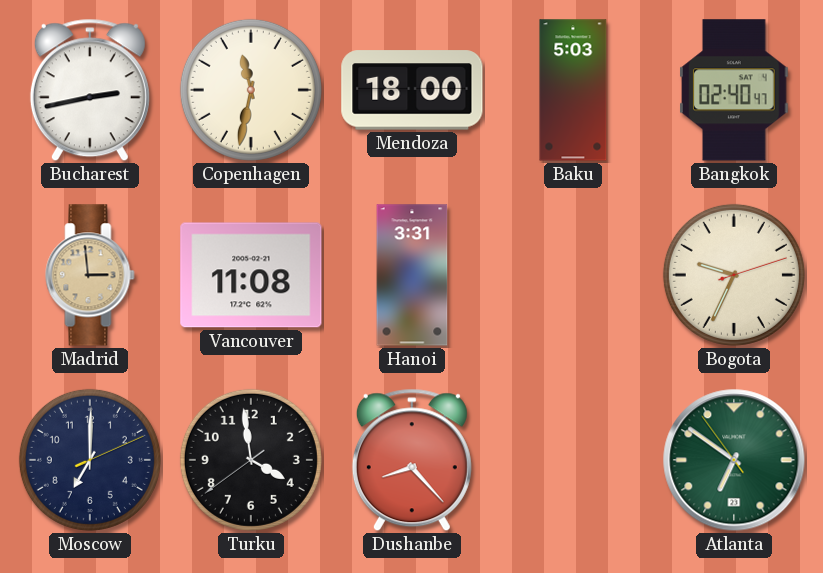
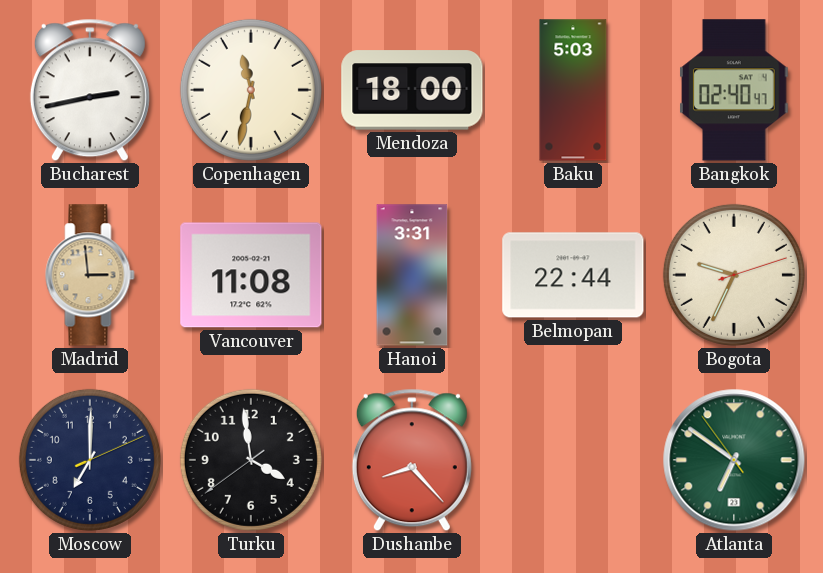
Belmopan: none -> 22:44 (573, 275)
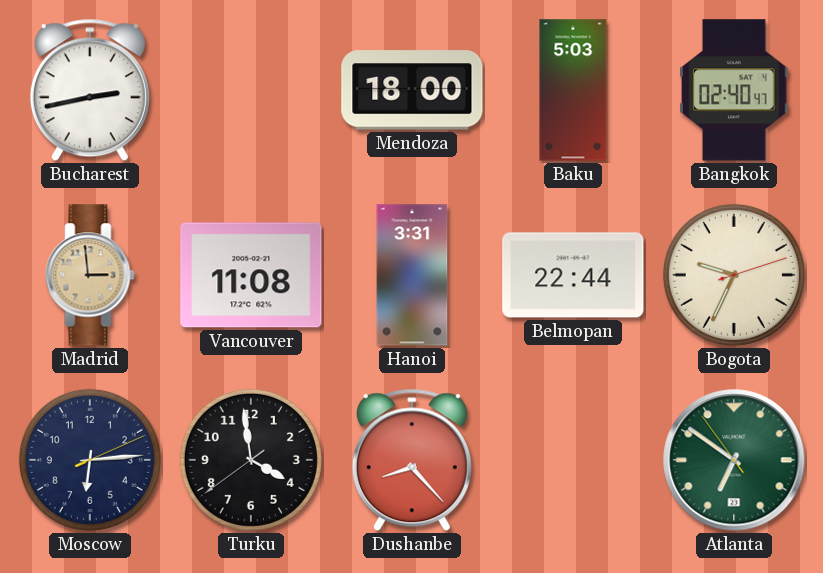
Copenhagen: 11:32 -> none (251, 90)
Moscow: 7:00 -> 6:14 (90, 460)
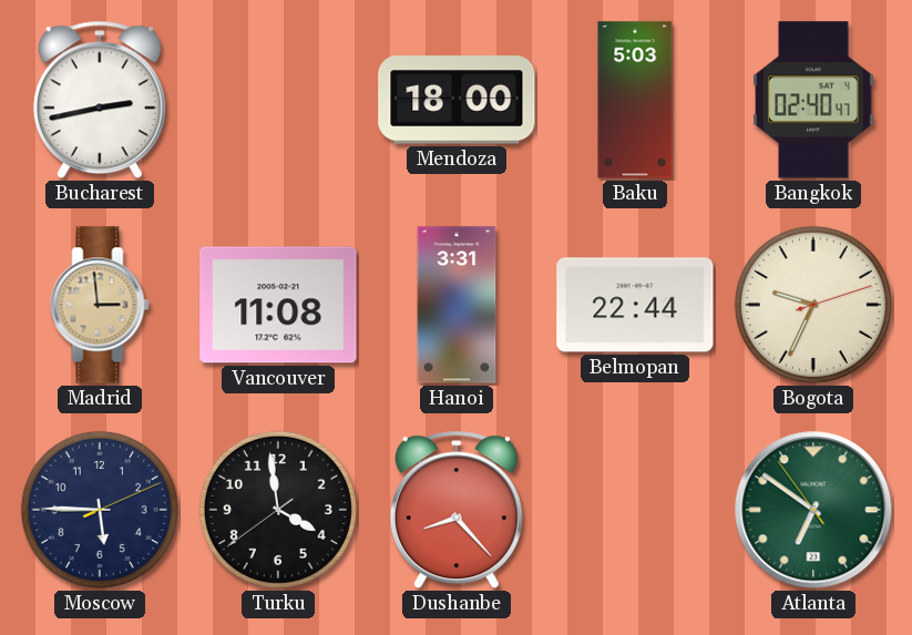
Moscow: 6:14 -> 5:45 (100, 510)
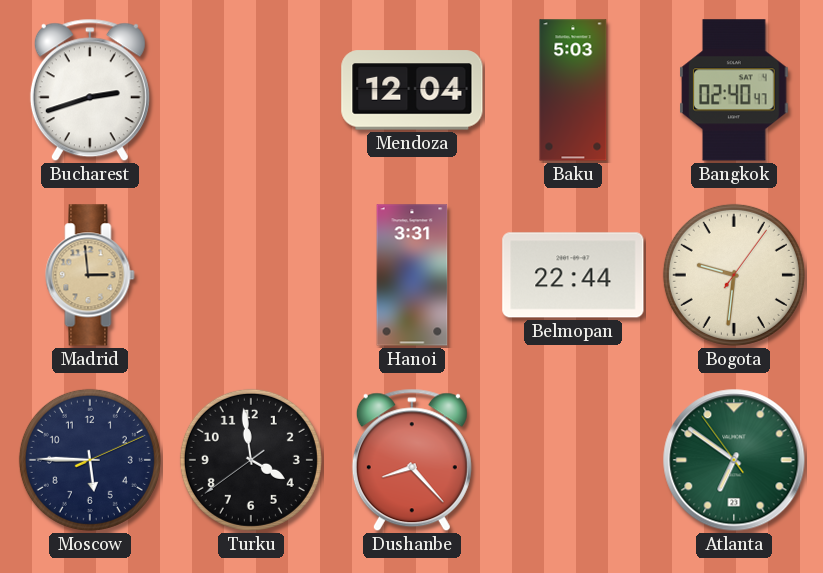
Bucharest: 2:43 -> 2:42 (90, 90)
Mendoza: 18:00 -> 12:04 (412, 90)
Vancouver: 11:08 -> none (278, 305)
Bogota: 9:34 -> 9:31 (734, 275)
